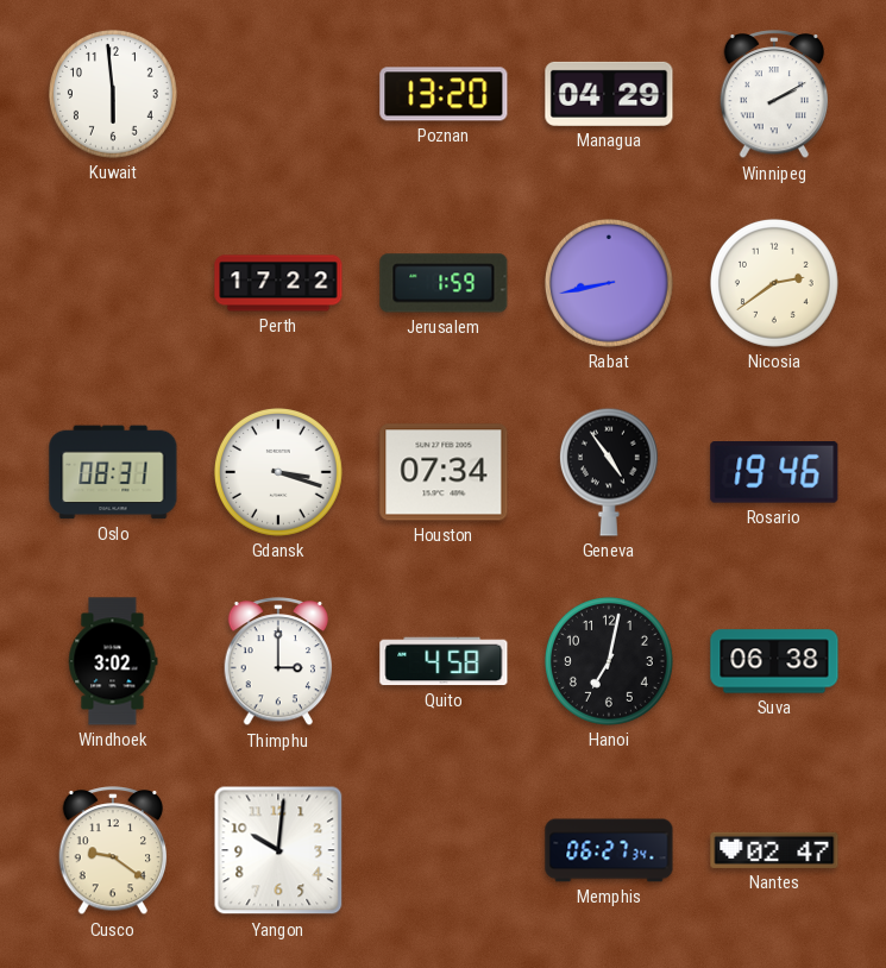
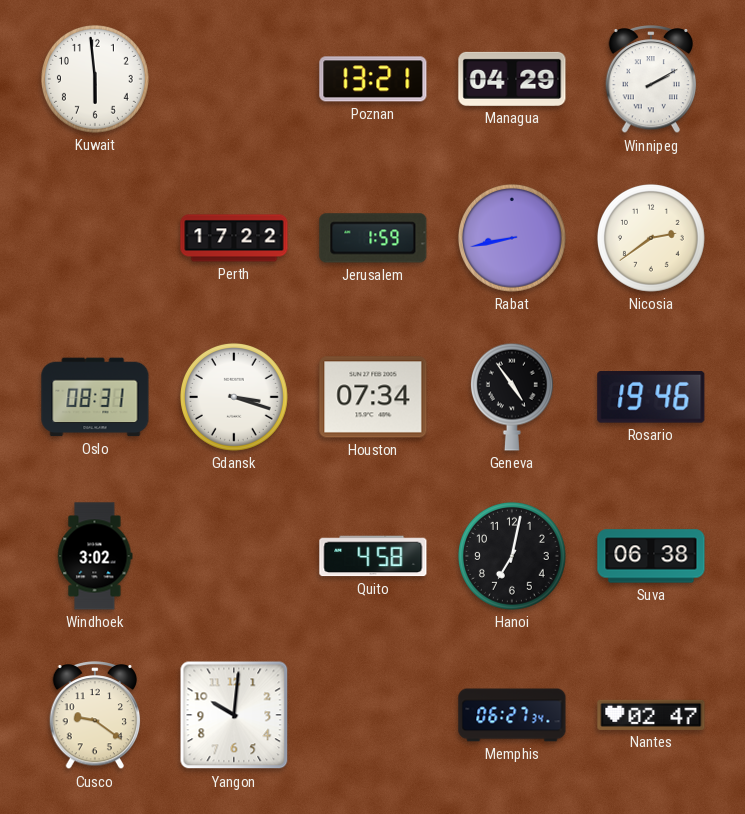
Poznan: 13:20 -> 13:21 (373, 79)
Thimphu: 3:00 -> none (278, 662)
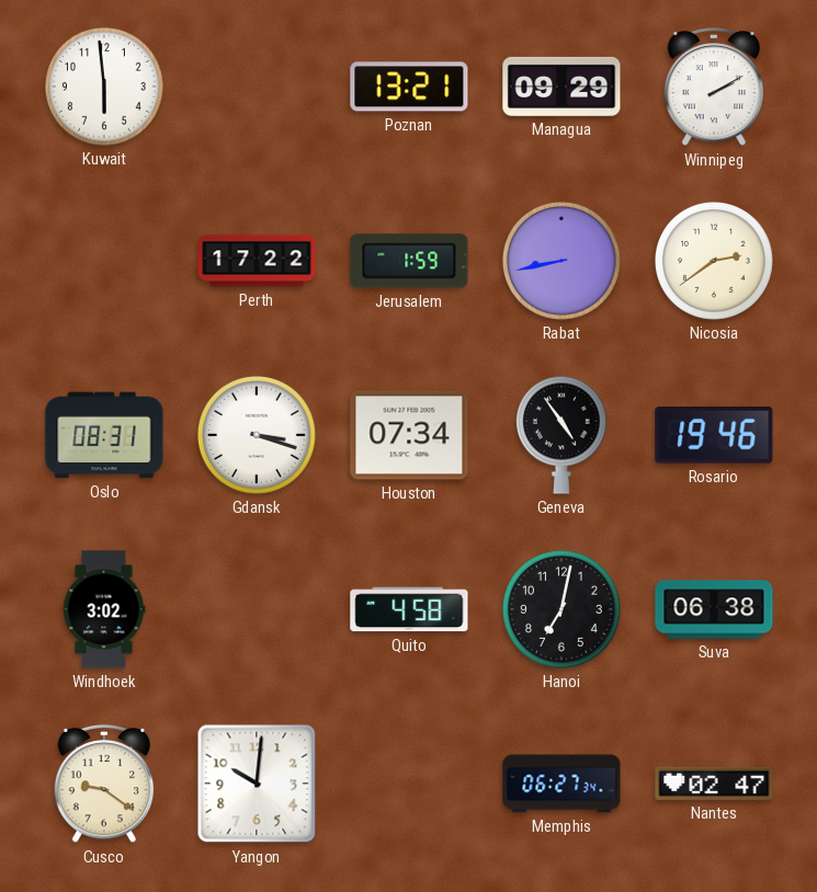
Managua: 04:29 -> 09:29 (561, 87)
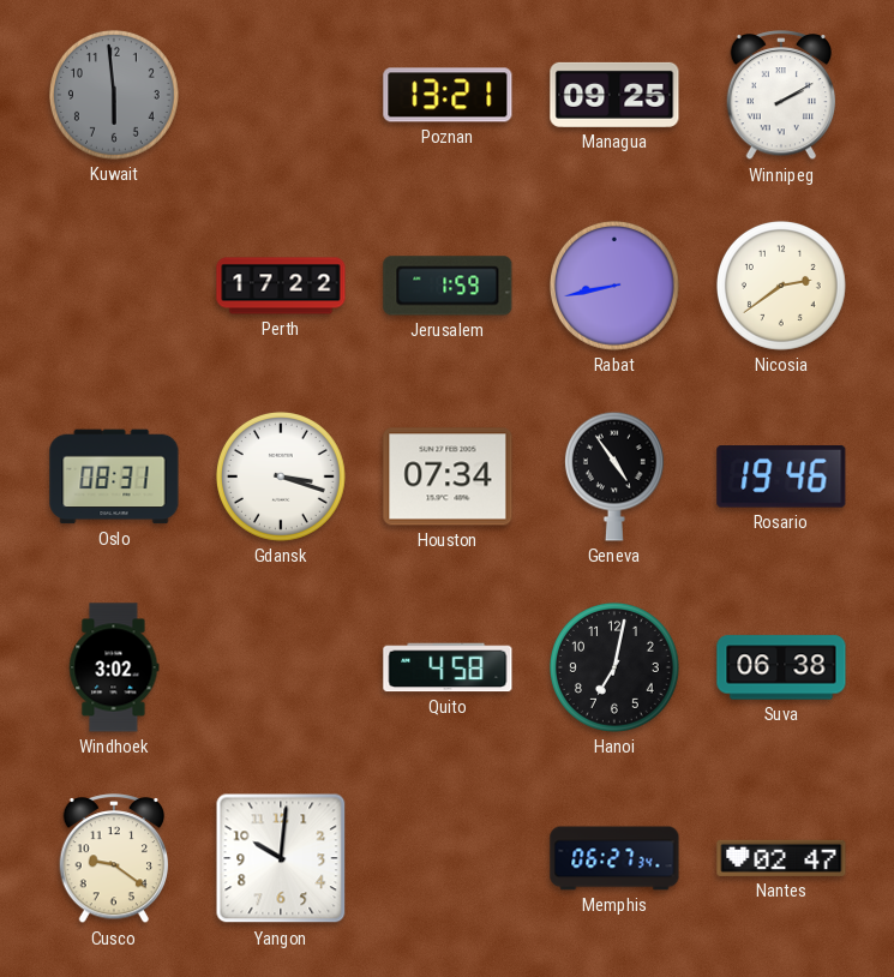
Kuwait dial: white -> grey (114, 95)
Managua: 09:29 -> 09:25 (614, 95)
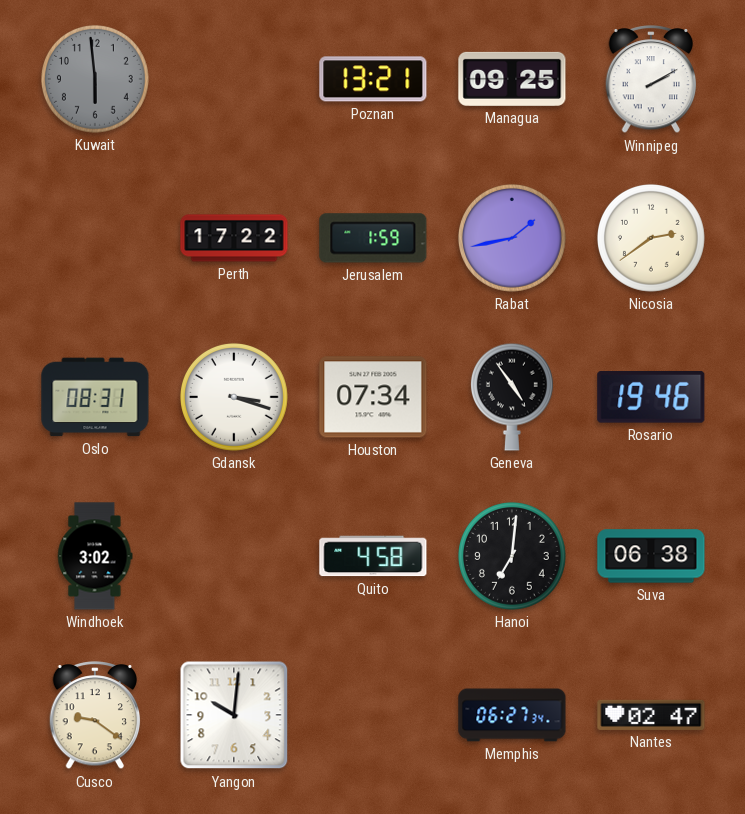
Rabat: 8:43 -> 1:43 (512, 238)
Hanoi: 7:02 -> 7:01 (512, 556)
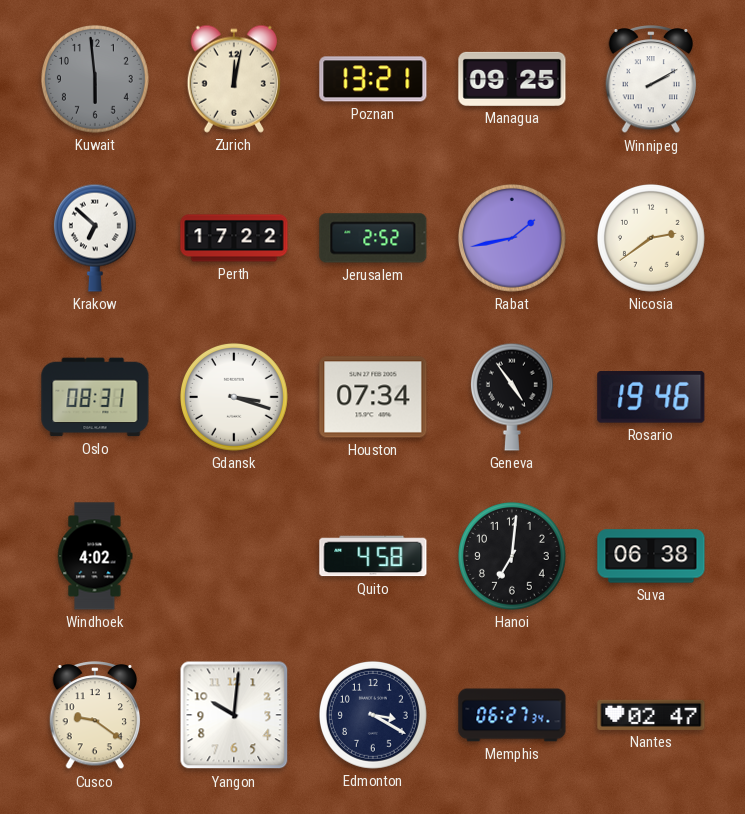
Zurich: none -> 12:02 (234, 79)
Krakow: none -> 6:52 (95, 238)
Jerusalem: 1:59 -> 2:52 (373, 238)
Windhoek: 3:02 -> 4:02 (95, 556)
Edmonton: none -> 3:20 (373, 715)
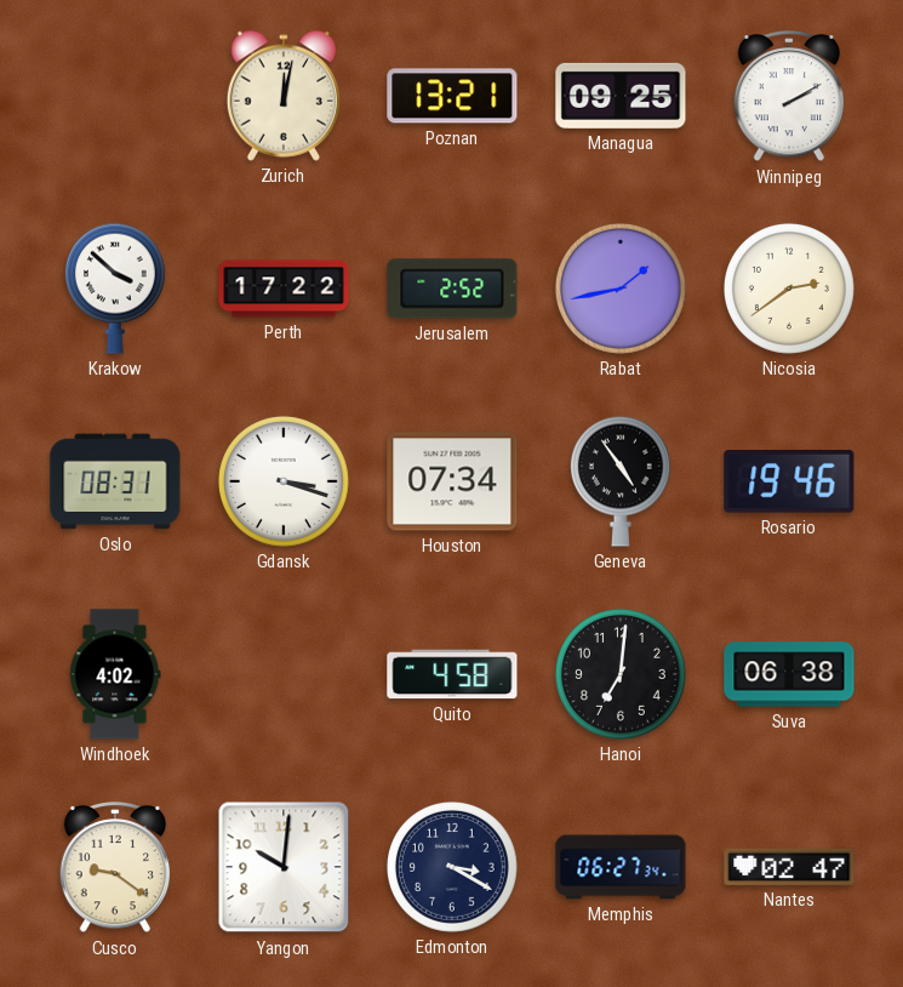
Kuwait: 5:59 -> none (95, 79)
Krakow: 6:52 -> 3:52 (115, 289)
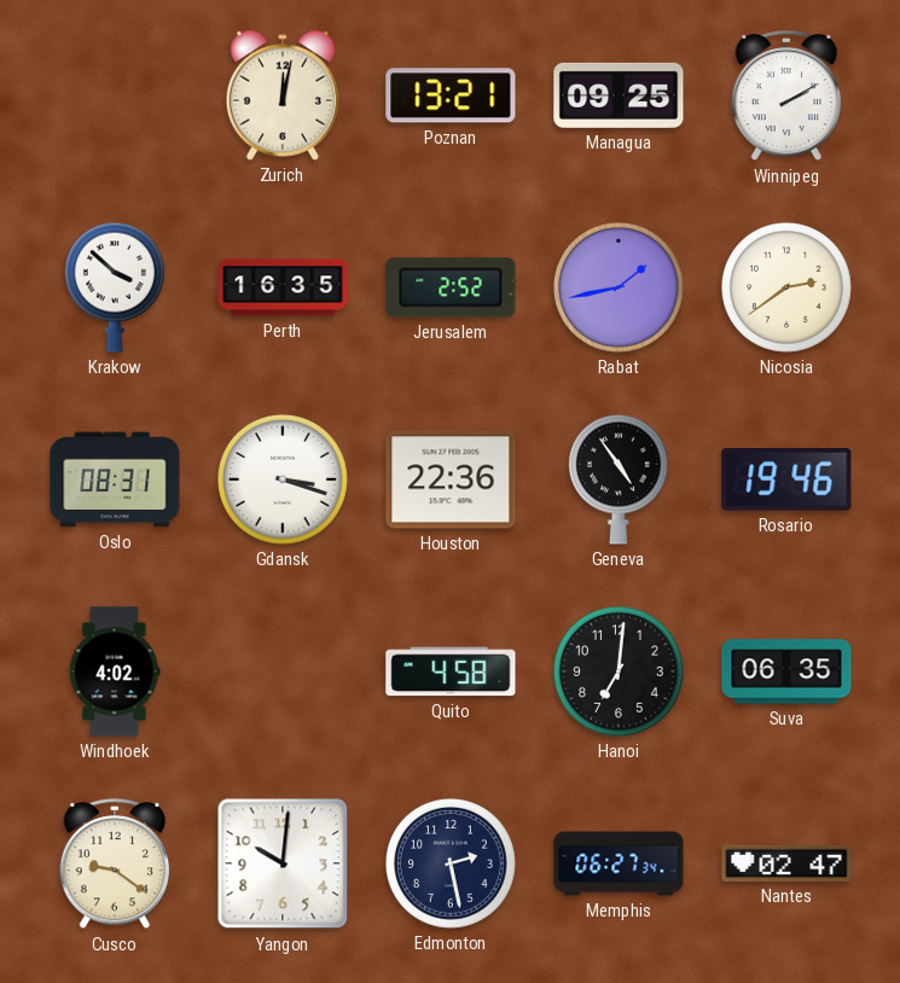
Perth: 17:22 -> 16:35 (283, 287)
Houston: 07:34 -> 22:36 (451, 479)
Suva: 06:38 -> 06:35 (786, 671)
Edmonton: 3:20 -> 2:28 (451, 863)
